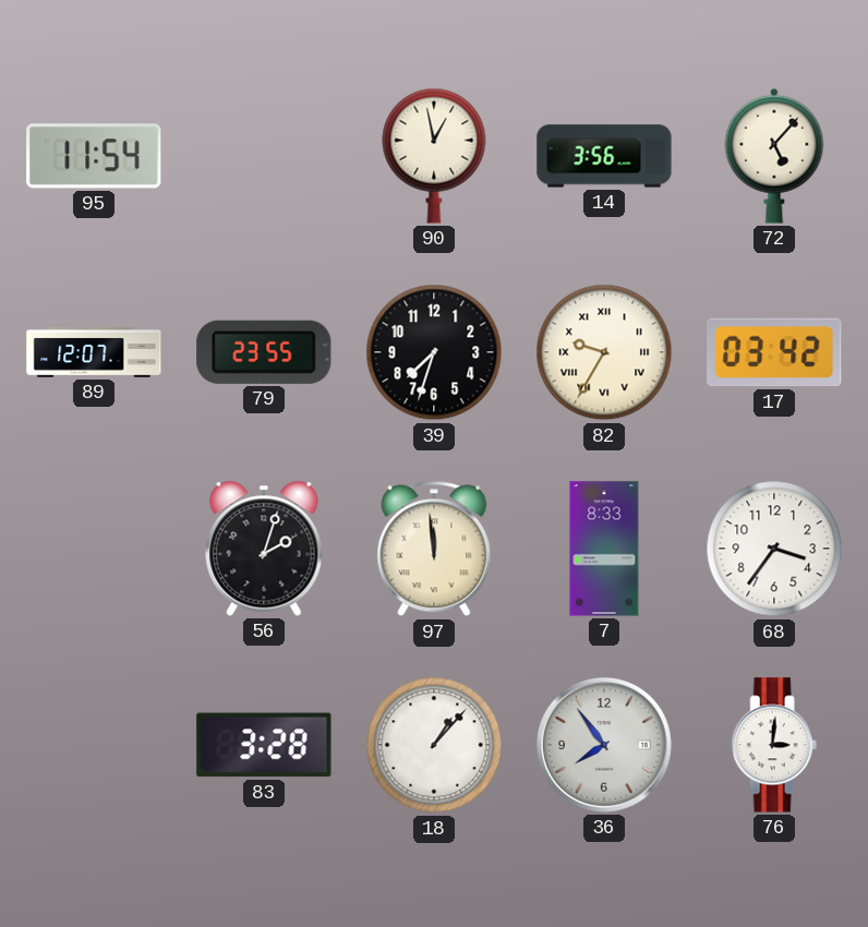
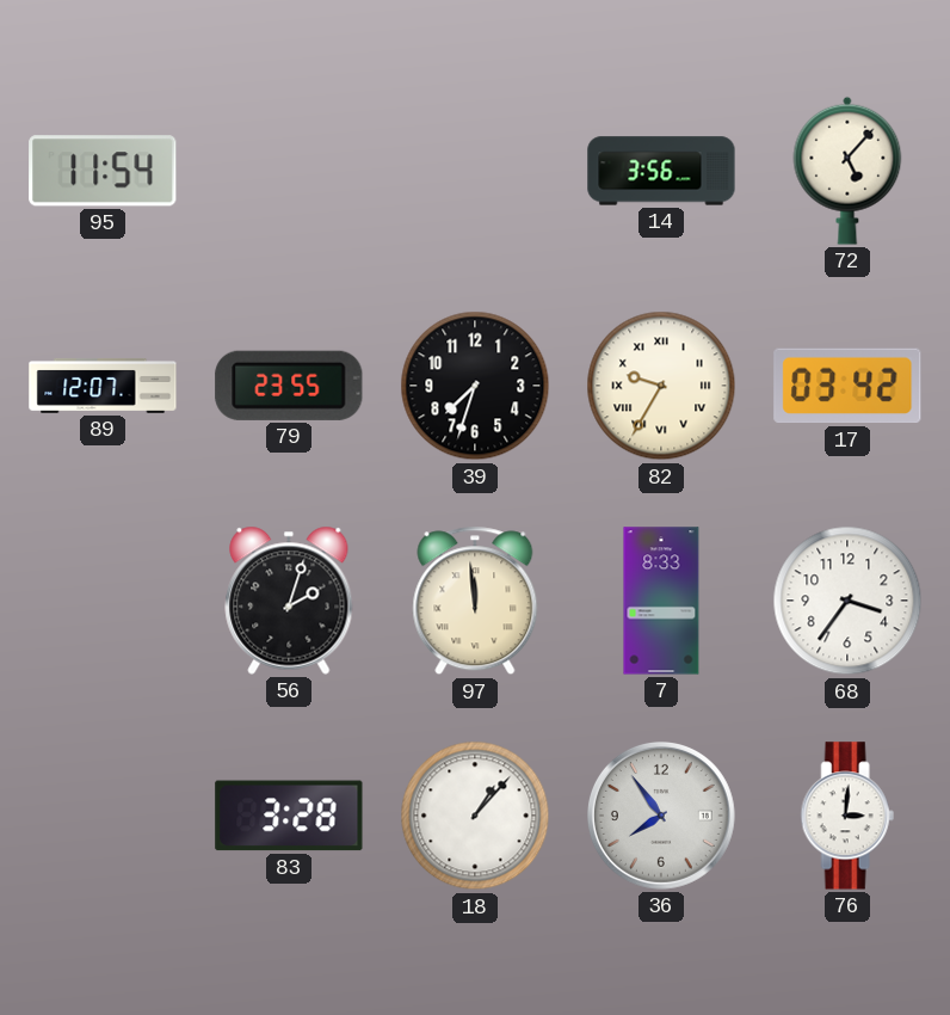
90: 12:58 -> none (434, 156)
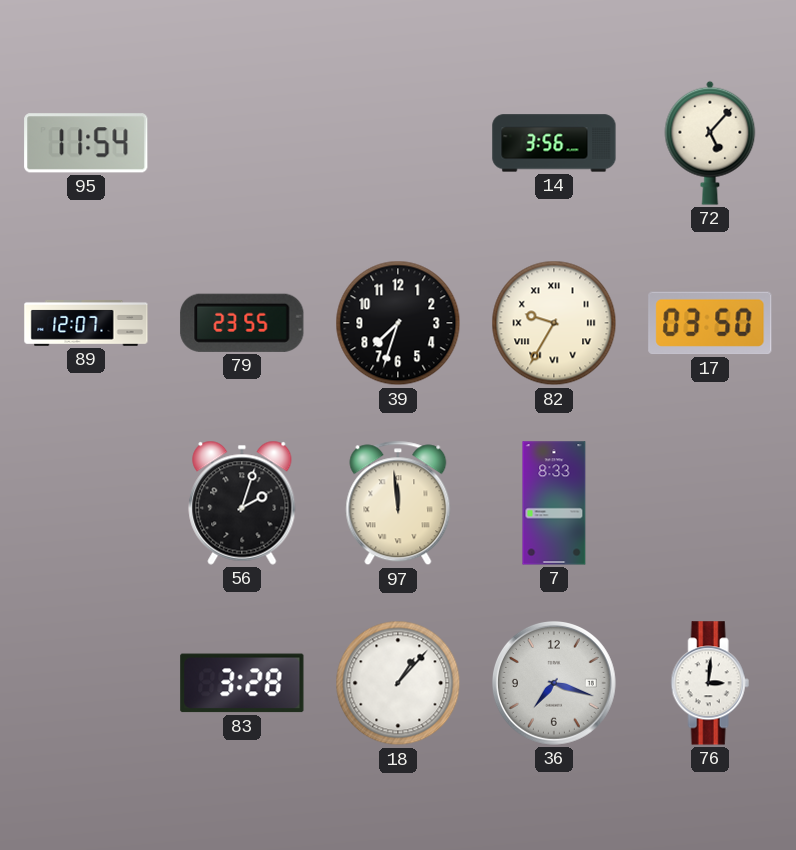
17: 03:42 -> 03:50 (710, 323)
68: 3:36 -> none (847, 601)
36: 7:54 -> 7:18 (555, 683)
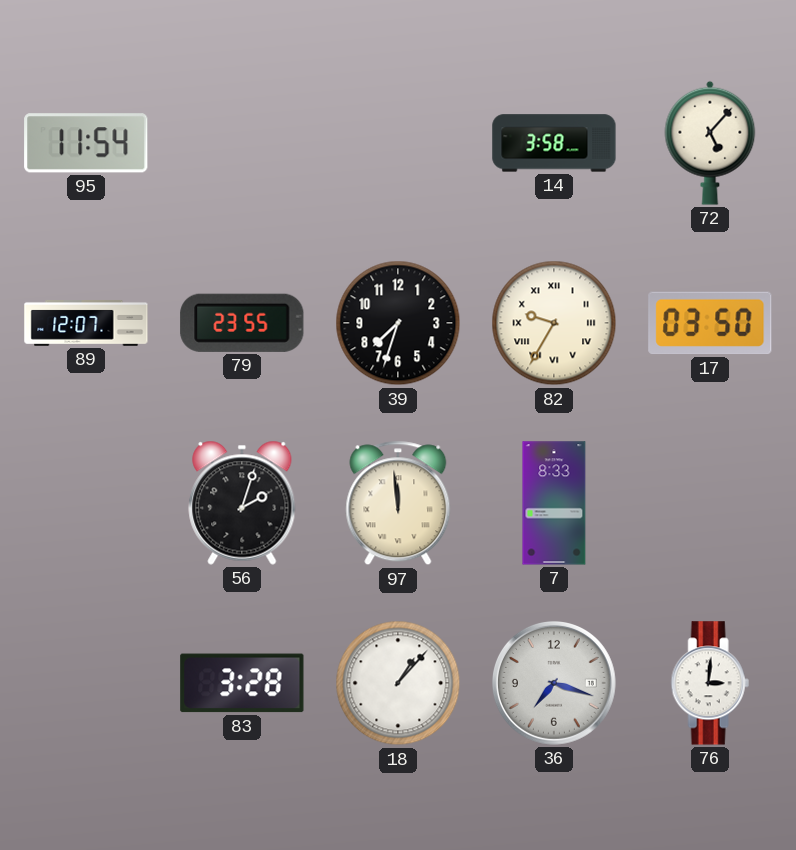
14: 3:56 -> 3:58 (554, 143)
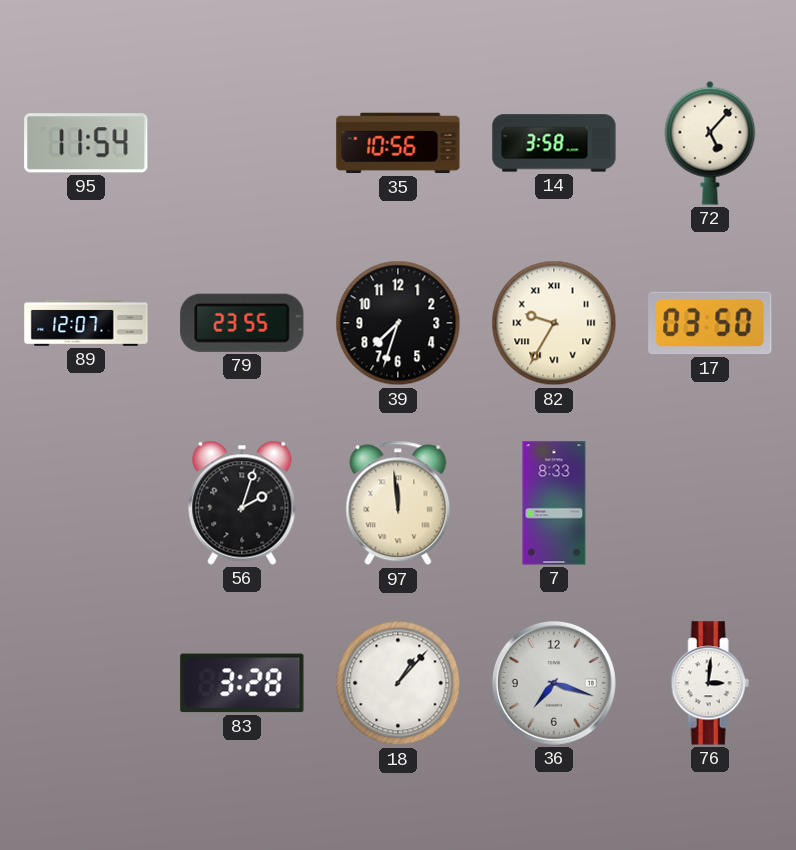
35: none -> 10:56 (398, 143)
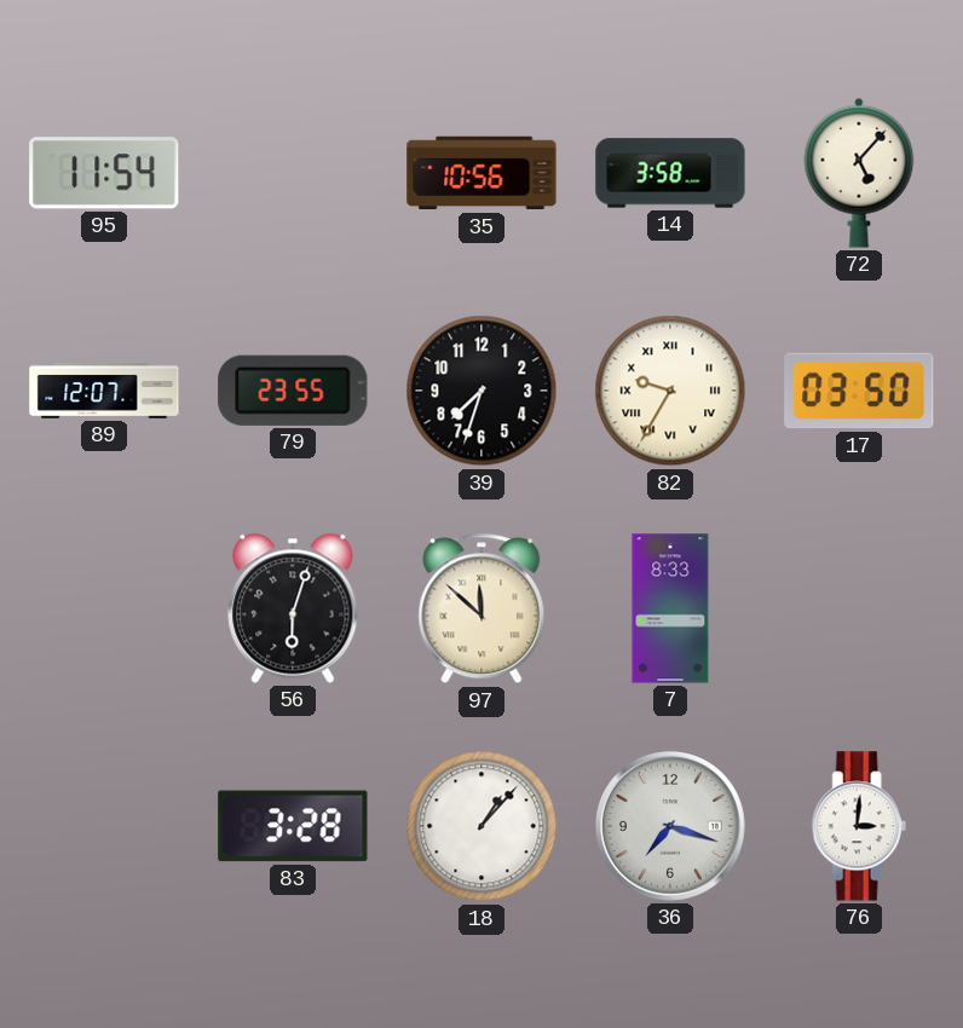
56: 2:03 -> 6:03 (293, 608)
97: 11:59 -> 11:52 (481, 608)
